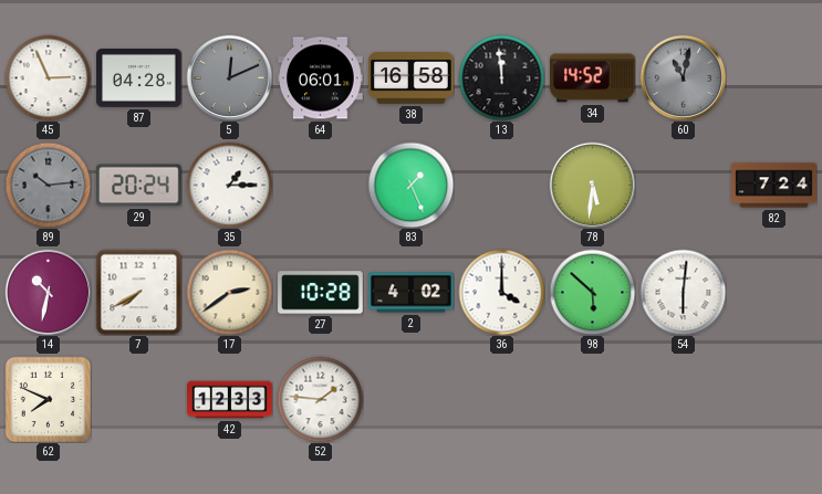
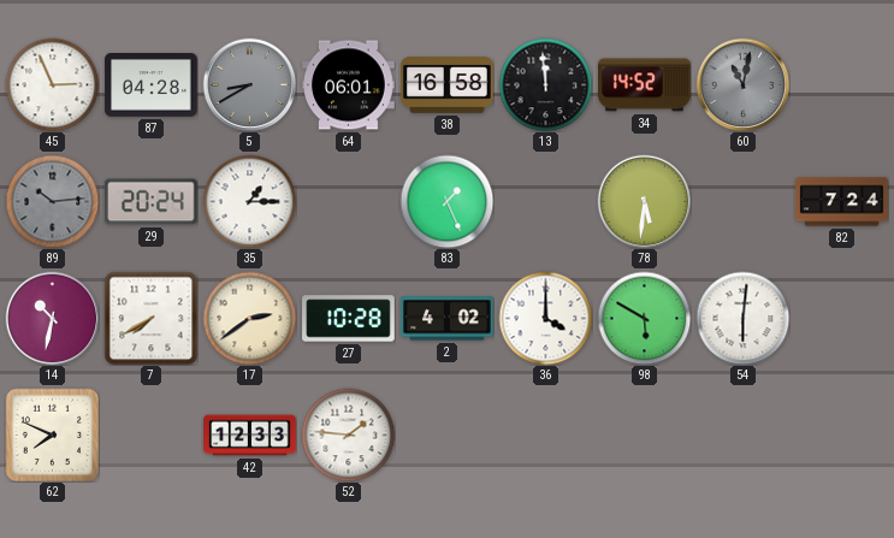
5: 12:11 -> 8:40 (249, 84)
98: 5:52 -> 5:50 (644, 318)
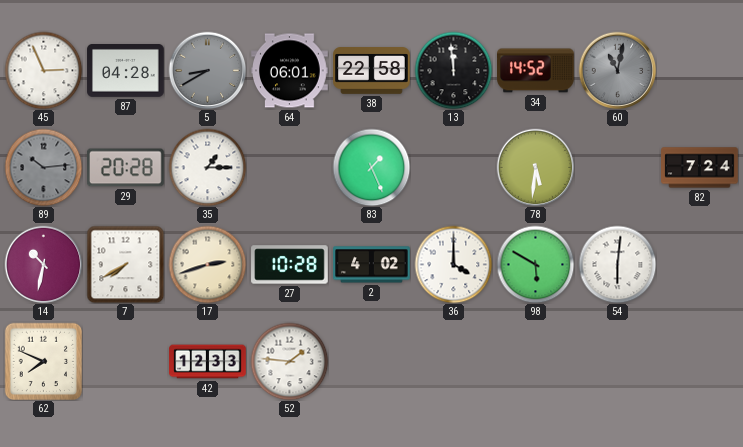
38: 16:58 -> 22:58 (372, 71)
29: 20:24 -> 20:28 (126, 168)
17: 2:39 -> 2:42 (207, 264)
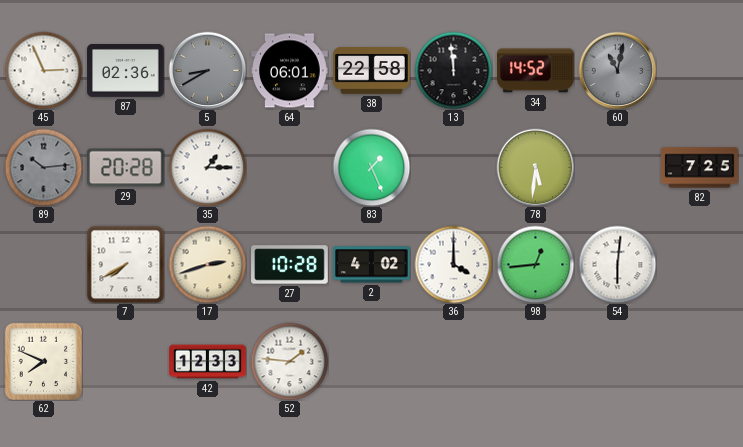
87: 04:28 -> 02:36 (126, 71)
82: 7:24 -> 7:25 (700, 168)
14: 10:32 -> none (43, 264)
98: 5:50 -> 12:44 (535, 264)
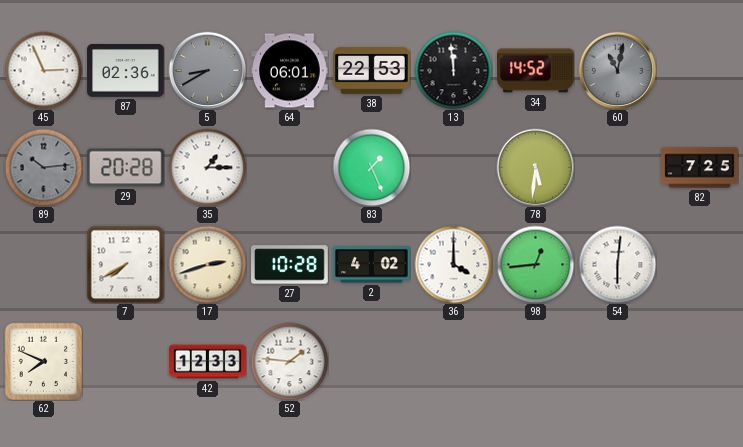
38: 22:58 -> 22:53 (372, 71)
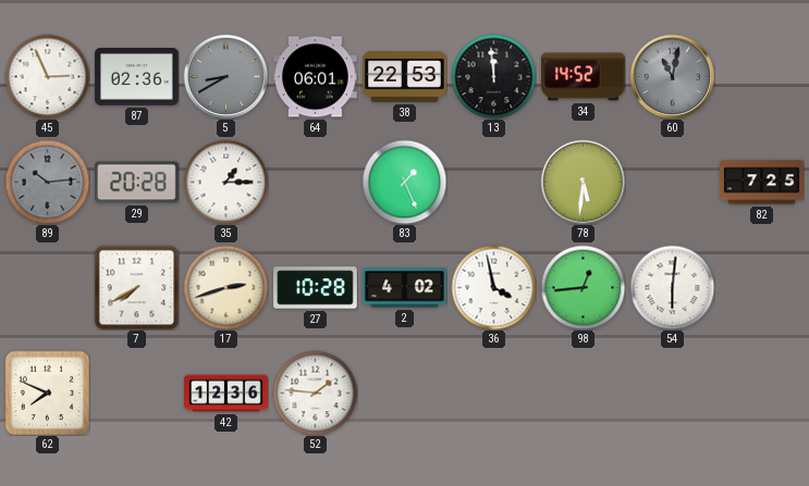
36: 4:00 -> 3:58 (493, 287)
42: 12:33 -> 12:36 (226, 394)
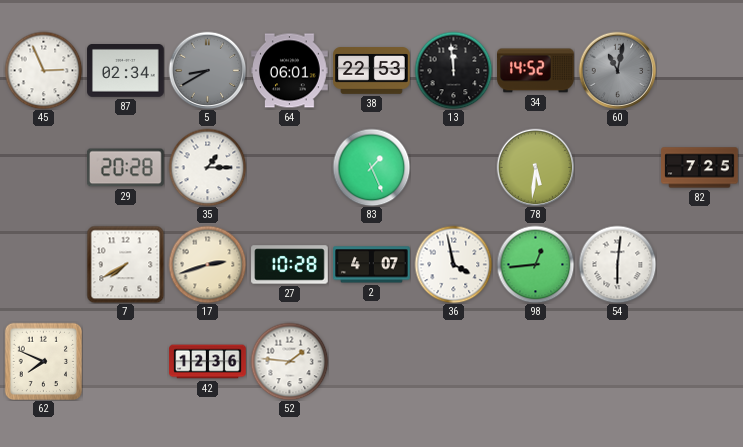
87: 02:36 -> 02:34 (126, 71)
89: 10:14 -> none (47, 182)
2: 4:02 -> 4:07 (372, 265)
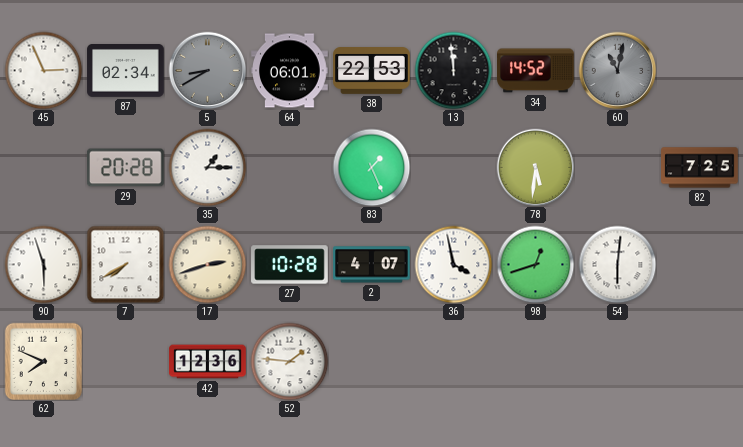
90: none -> 5:57 (43, 264)
98: 12:44 -> 12:42 (535, 264)
